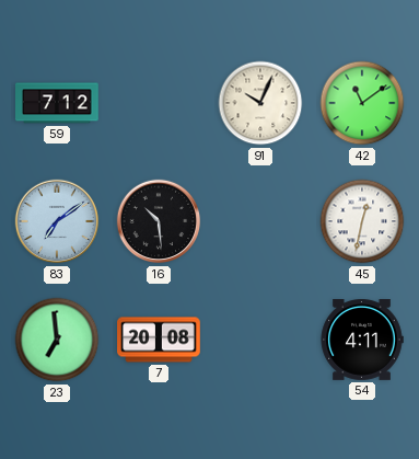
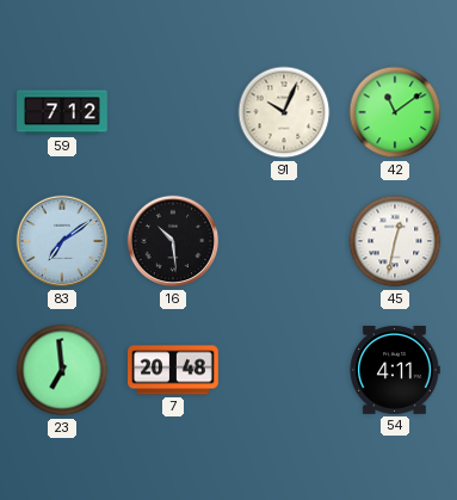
7: 20:08 -> 20:48 (173, 370)
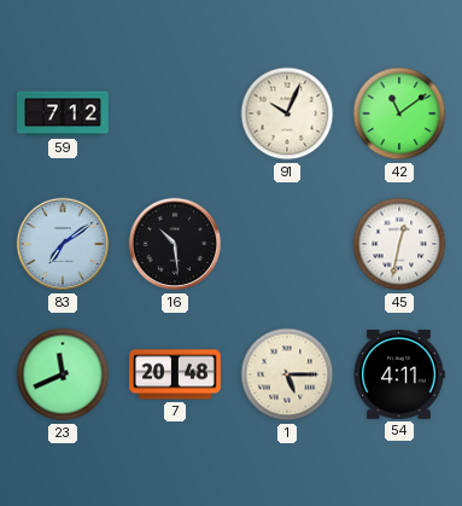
23: 6:59 -> 11:41 (63, 374)
1: none -> 5:15 (287, 374)
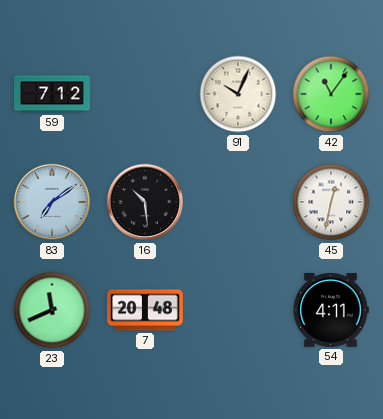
42: 11:09 -> 11:06 (331, 94)
1: 5:15 -> none (287, 374)
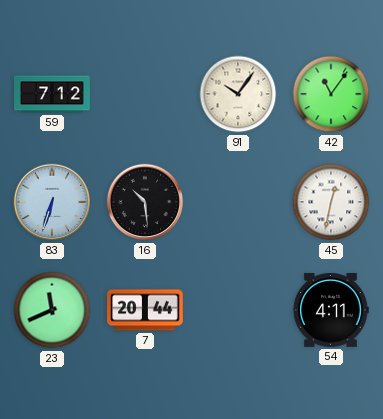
91: 10:04 -> 10:06 (238, 94)
83: 7:09 -> 6:33 (52, 202)
7: 20:48 -> 20:44 (145, 310)
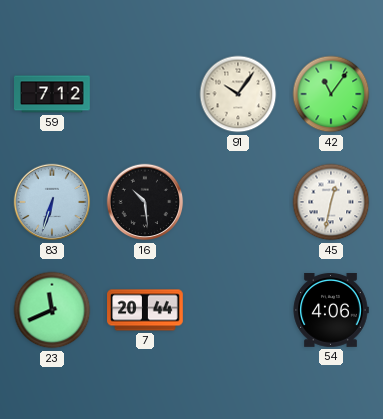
54: 4:11 -> 4:06 (331, 311)
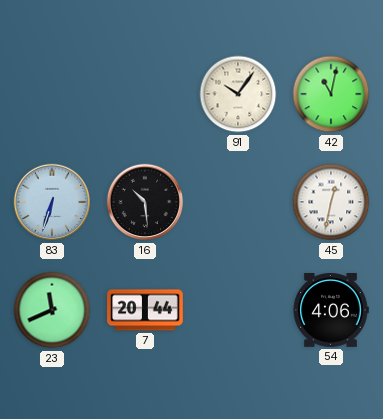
59: 7:12 -> none (53, 94)
42: 11:06 -> 11:02 (331, 94)
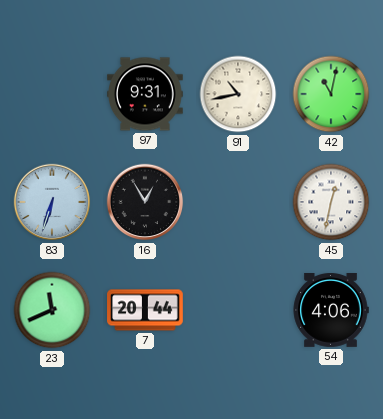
97: none -> 9:31 (146, 94)
91: 10:06 -> 10:43 (238, 94)
16: 10:29 -> 12:55 (145, 202)
